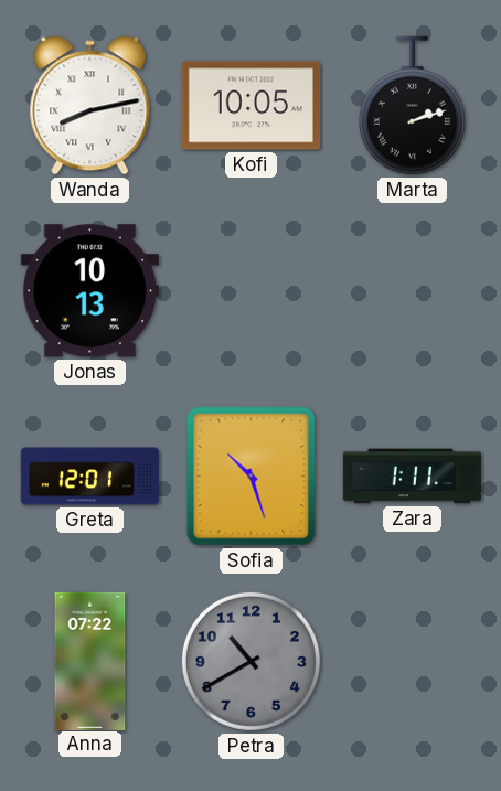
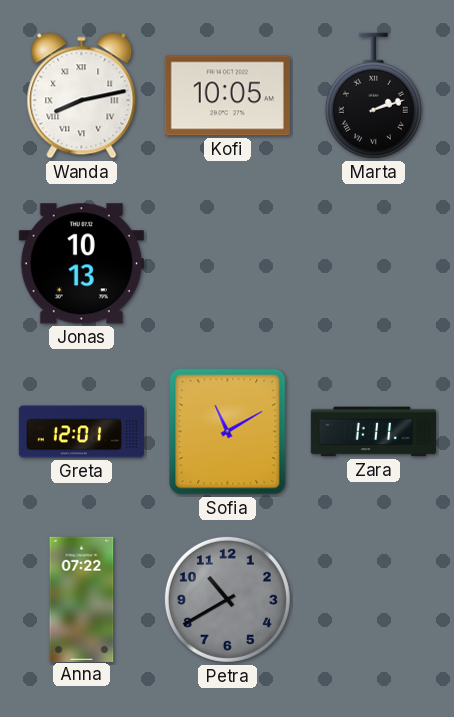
Sofia: 10:27 -> 11:10 (228, 432)
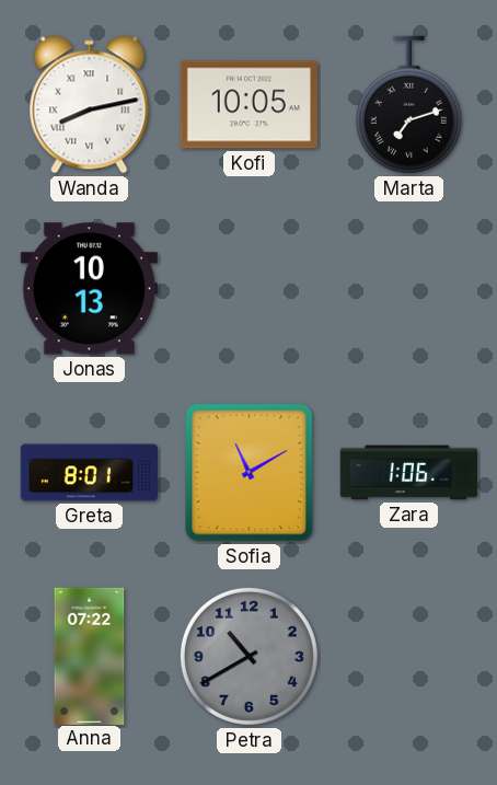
Marta: 2:12 -> 7:12 (408, 105)
Greta: 12:01 -> 8:01 (89, 473)
Zara: 1:11 -> 1:06 (408, 473)
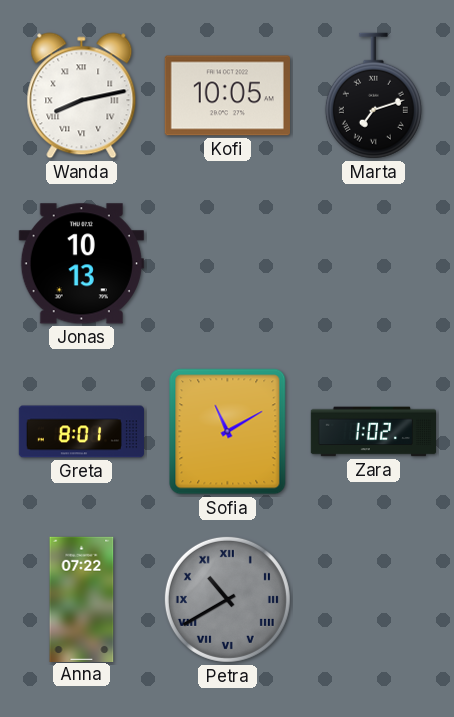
Zara: 1:06 -> 1:02 (373, 432)
Petra numerals: Arabic -> Roman (227, 599)
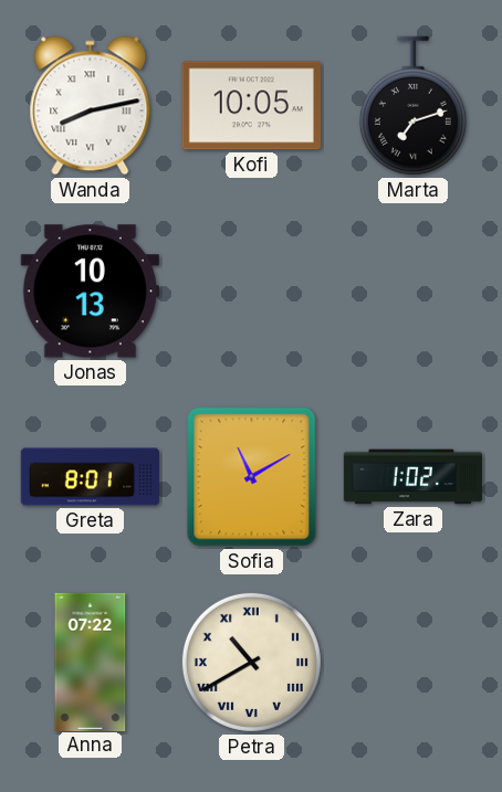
Petra dial: grey -> cream (251, 662)
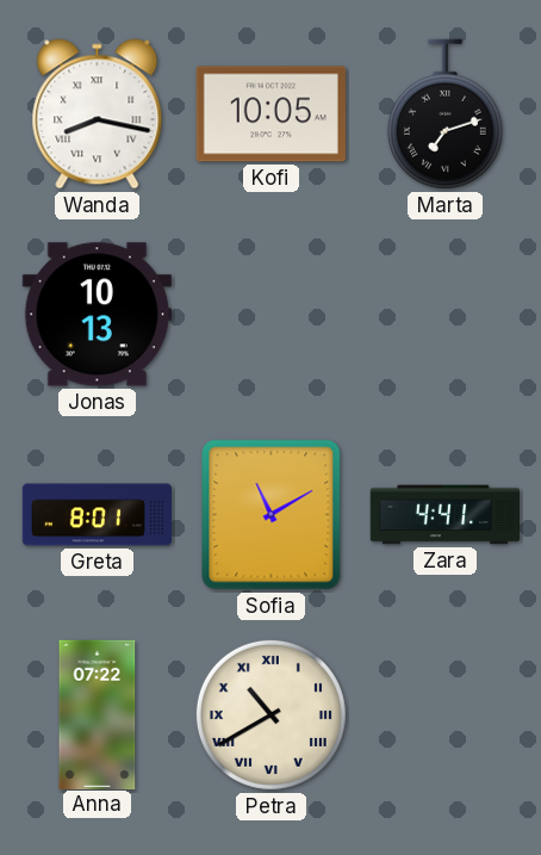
Wanda: 8:13 -> 8:17 (98, 114)
Zara: 1:02 -> 4:41 (444, 515)
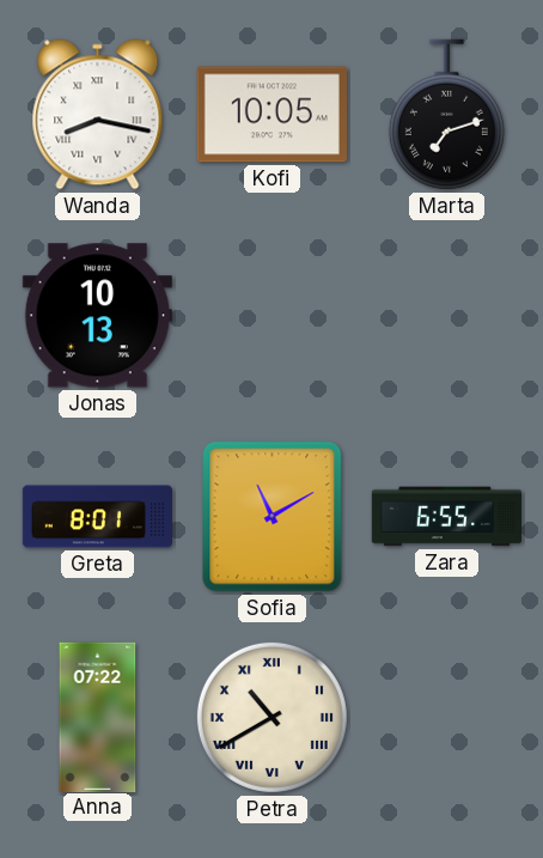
Zara: 4:41 -> 6:55 (446, 517)
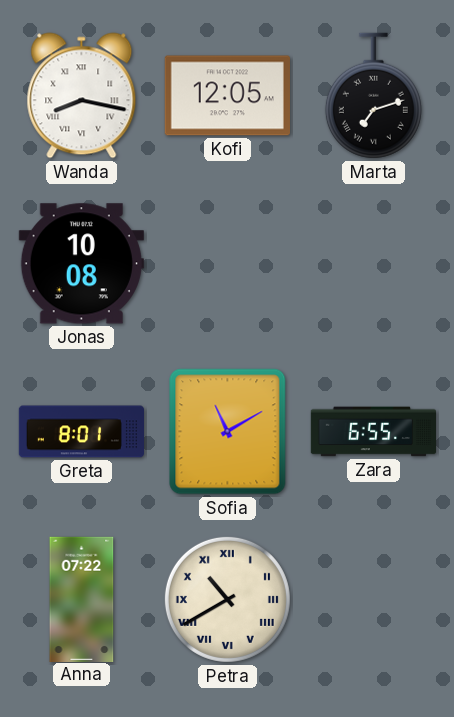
Kofi: 10:05 -> 12:05 (227, 96)
Jonas: 10:13 -> 10:08 (81, 264)
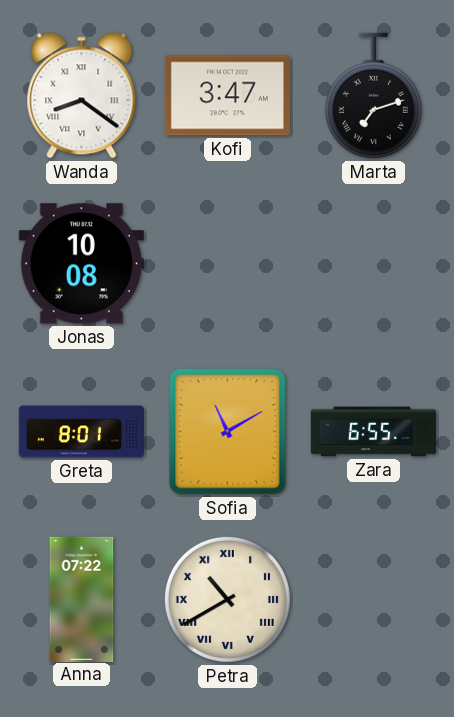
Wanda: 8:17 -> 8:21 (82, 96)
Kofi: 12:05 -> 3:47 (227, 96)
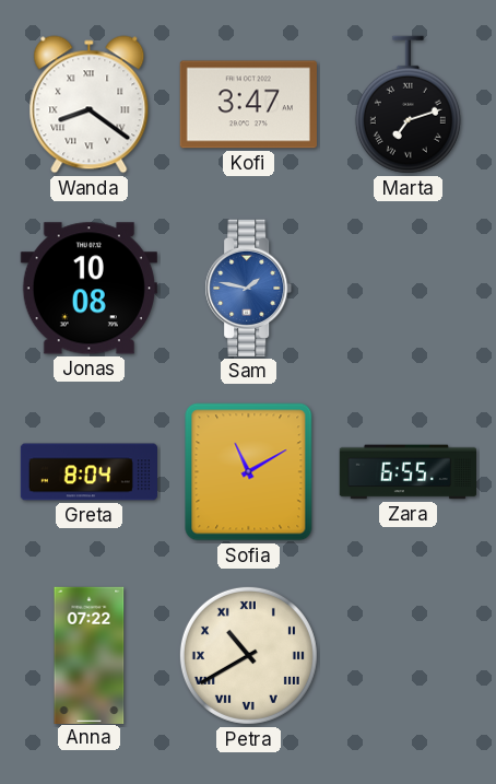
Sam: none -> 1:47 (249, 288)
Greta: 8:01 -> 8:04 (88, 472)
